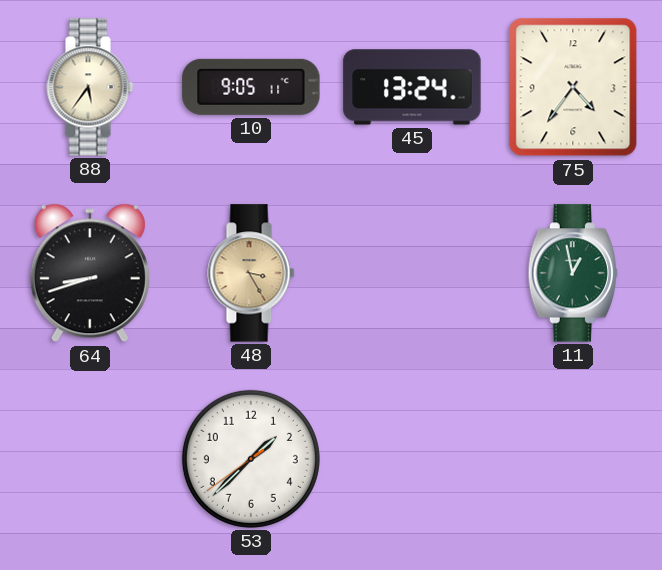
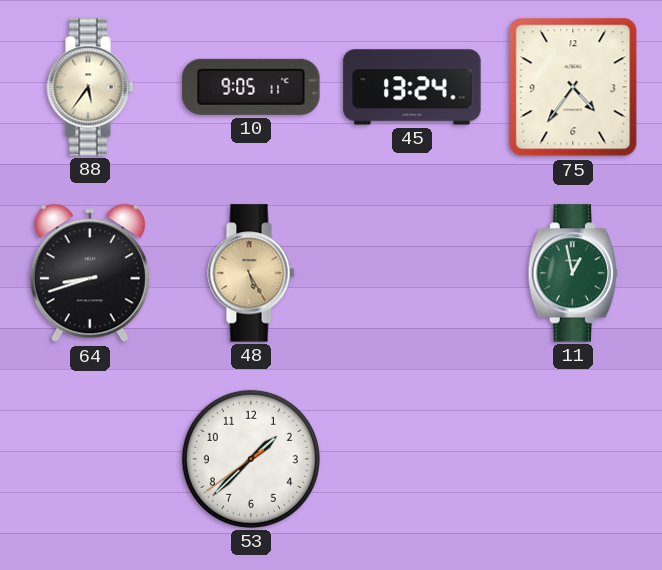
48: 3:25 -> 5:25 (251, 273)
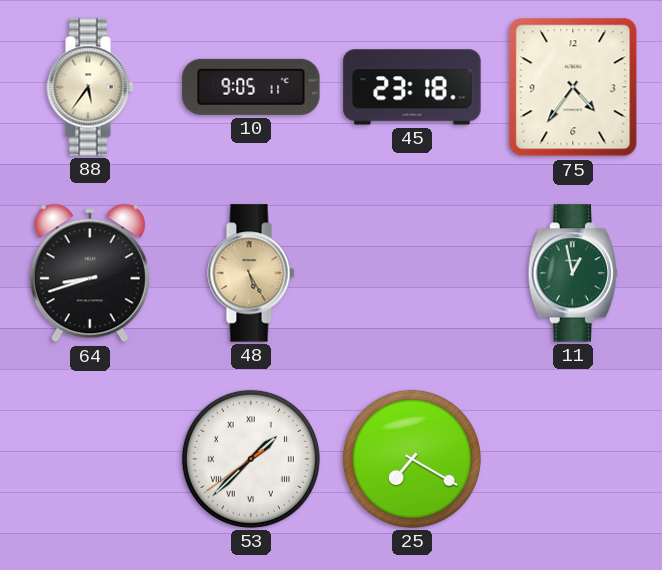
45: 13:24 -> 23:18 (412, 87)
53 numerals: Arabic -> Roman (251, 459)
25: none -> 7:20 (412, 459)
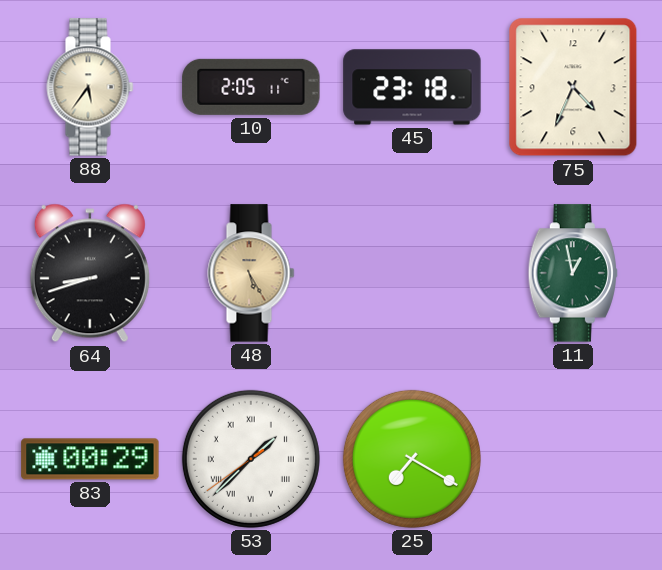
10: 9:05 -> 2:05 (251, 87)
75: 4:36 -> 4:34 (573, 87)
83: none -> 00:29 (90, 459)
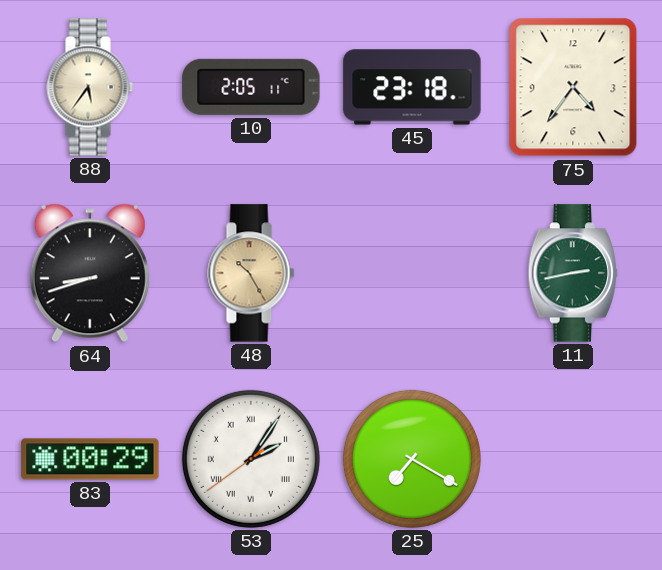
75: 4:34 -> 4:36 (573, 87)
48: 5:25 -> 10:25 (251, 273)
11: 12:58 -> 2:43 (572, 273)
53: 1:37 -> 2:05 (251, 459)
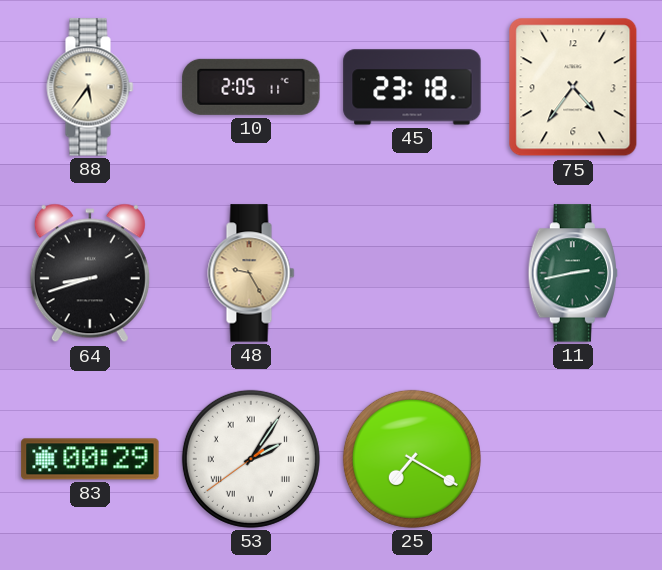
48: 10:25 -> 9:25 (251, 273)
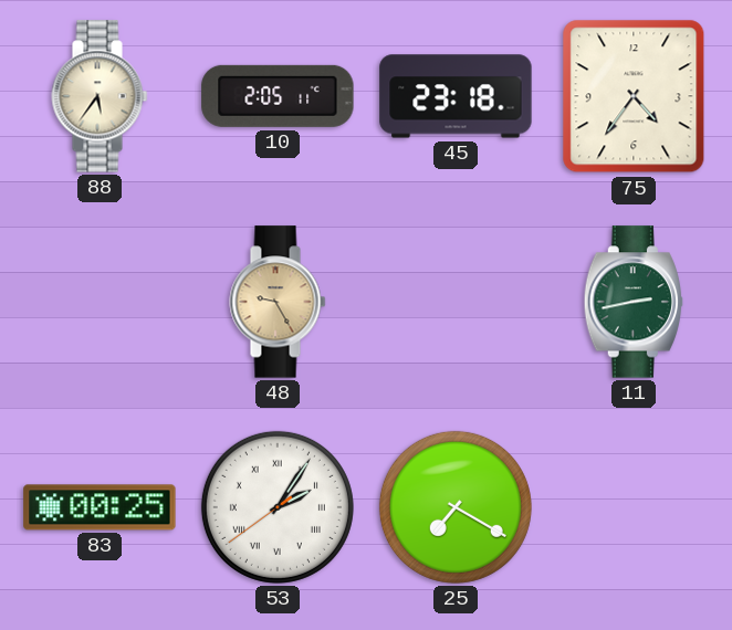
64: 8:42 -> none (90, 273)
83: 00:29 -> 00:25 (100, 507)
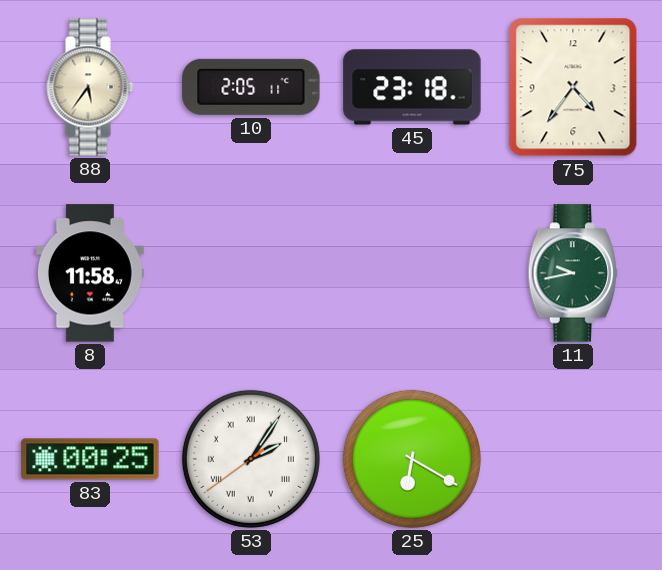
8: none -> 11:58 (90, 273)
48: 9:25 -> none (278, 302)
11: 2:43 -> 9:43 (572, 273)
25: 7:20 -> 6:20 (412, 459)
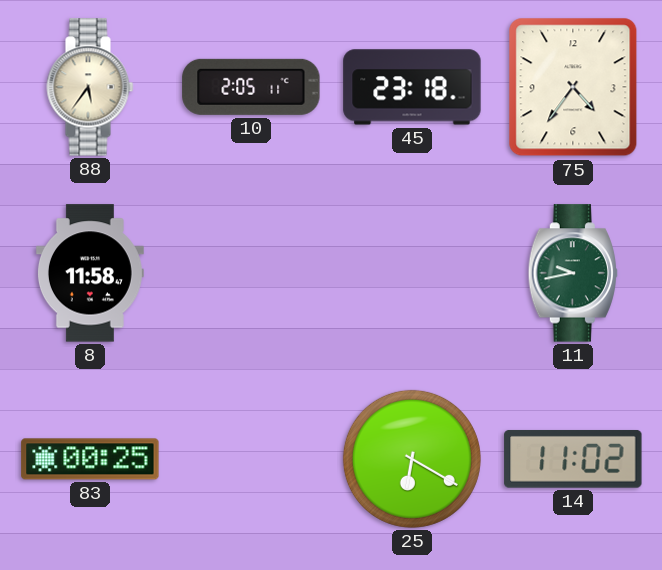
53: 2:05 -> none (251, 459)
14: none -> 11:02 (573, 459)
